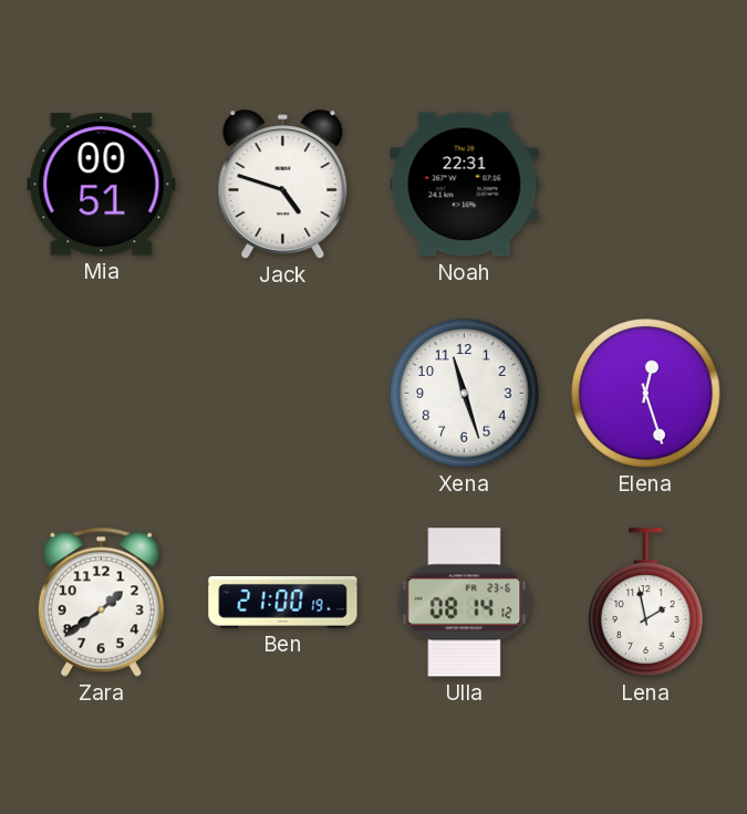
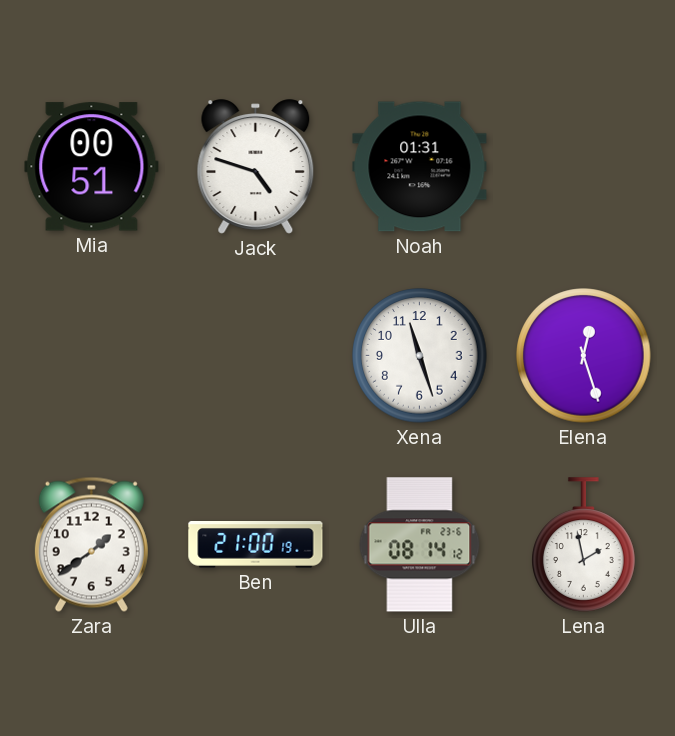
Noah: 22:31 -> 01:31 (420, 167)
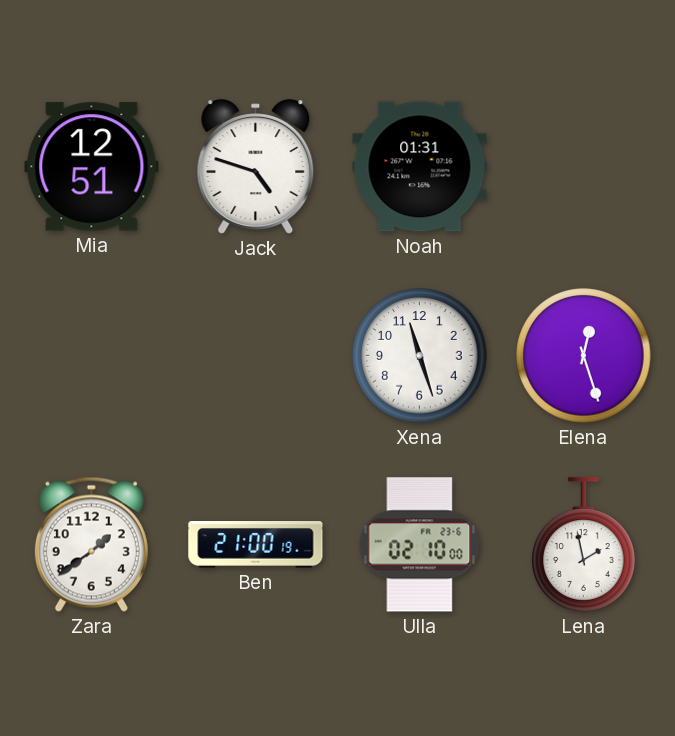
Mia: 00:51 -> 12:51 (92, 167)
Ulla: 08:14 -> 02:10 (420, 545)
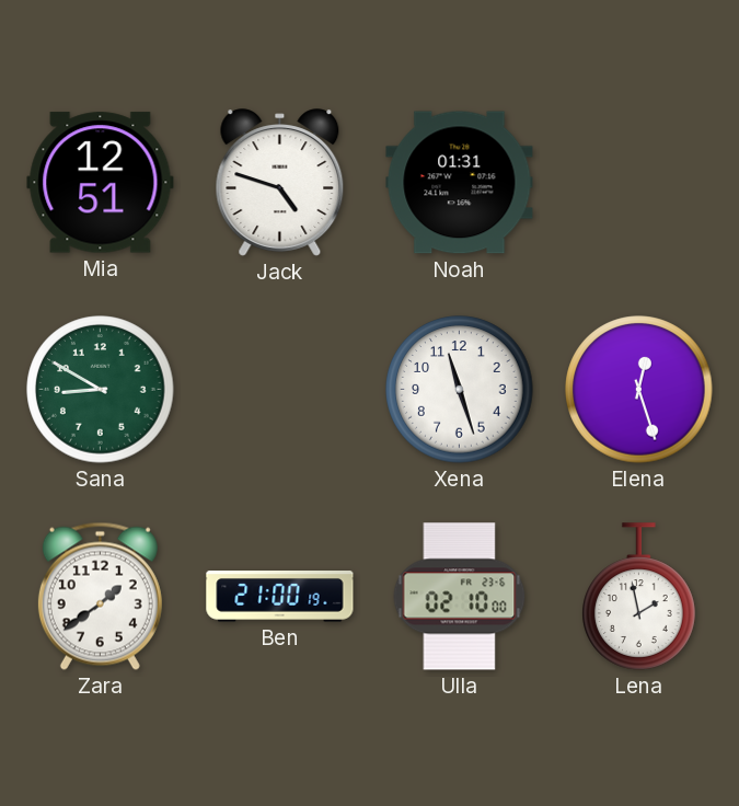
Sana: none -> 8:50 (101, 390)
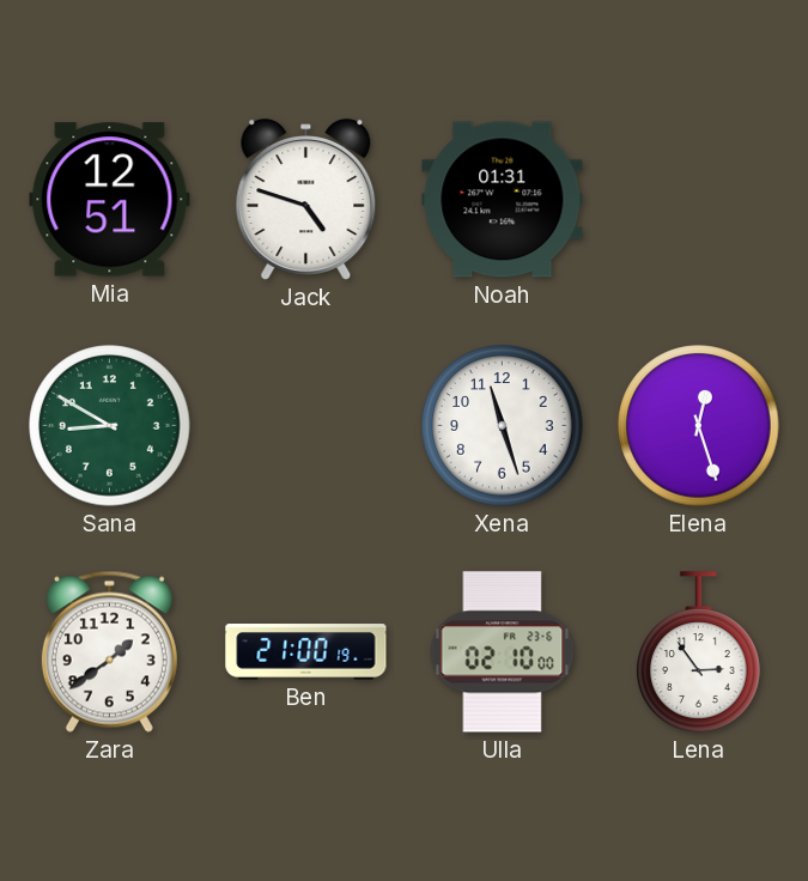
Lena: 1:58 -> 2:54 (699, 652)
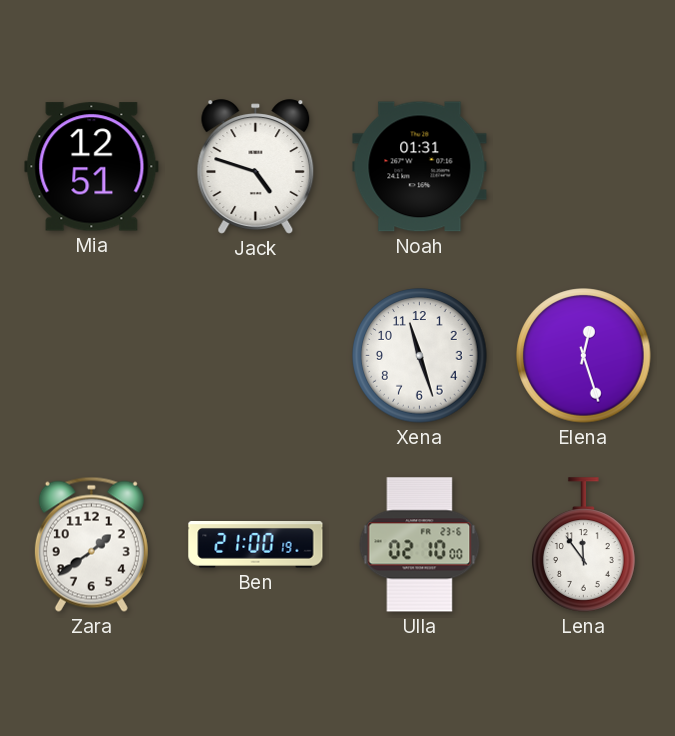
Sana: 8:50 -> none (110, 426)
Lena: 2:54 -> 11:54 (584, 545)
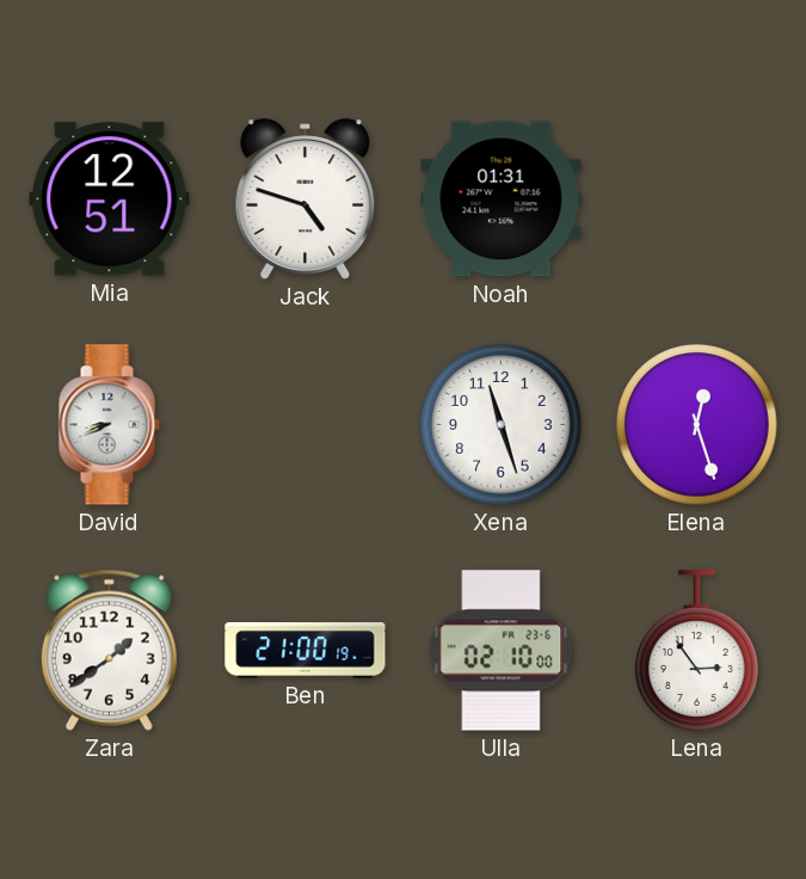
David: none -> 8:41 (109, 425)
Lena: 11:54 -> 2:54 (697, 651)
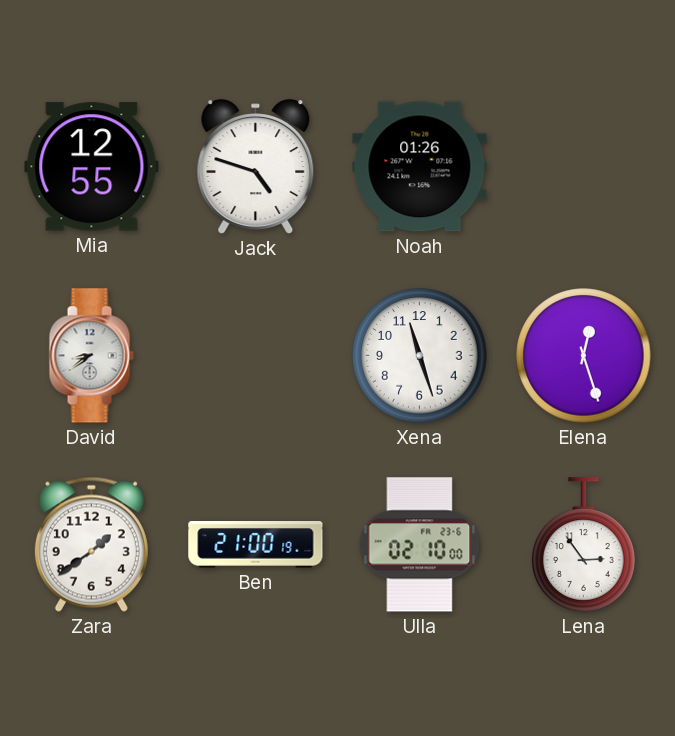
Mia: 12:51 -> 12:55 (92, 167)
Noah: 01:31 -> 01:26 (420, 167)
David: 8:41 -> 8:39 (91, 356)
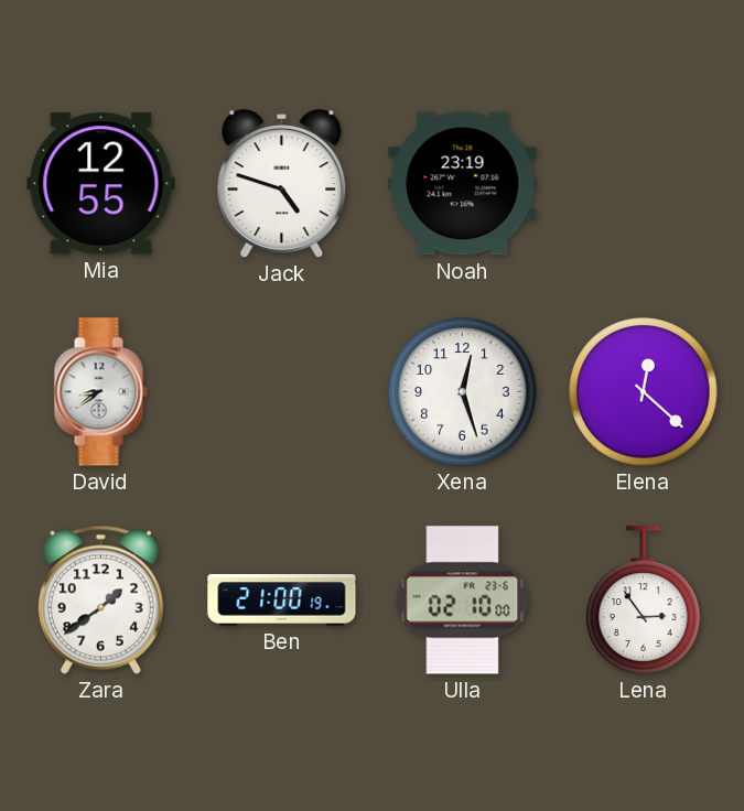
Noah: 01:26 -> 23:19 (463, 184)
Xena: 11:27 -> 12:27 (463, 392)
Elena: 12:27 -> 12:22 (644, 392)
